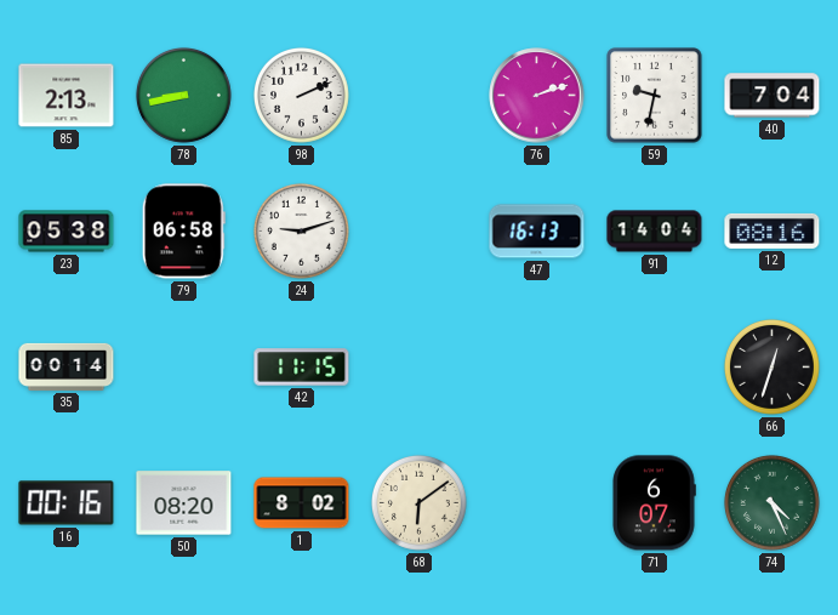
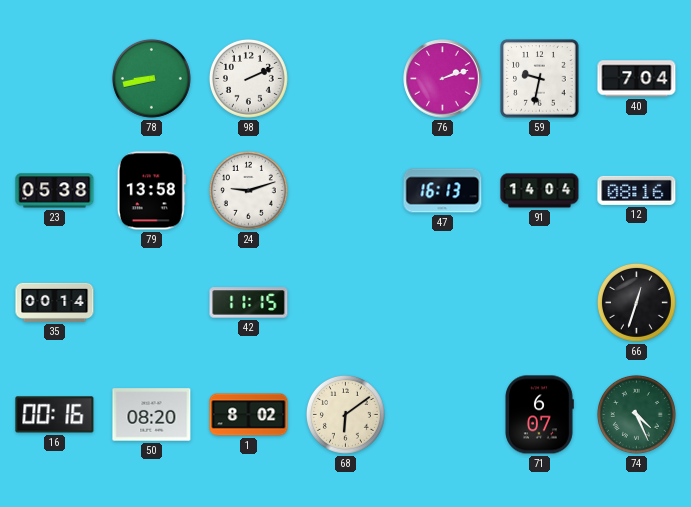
85: 2:13 -> none (67, 96)
79: 06:58 -> 13:58 (151, 191)
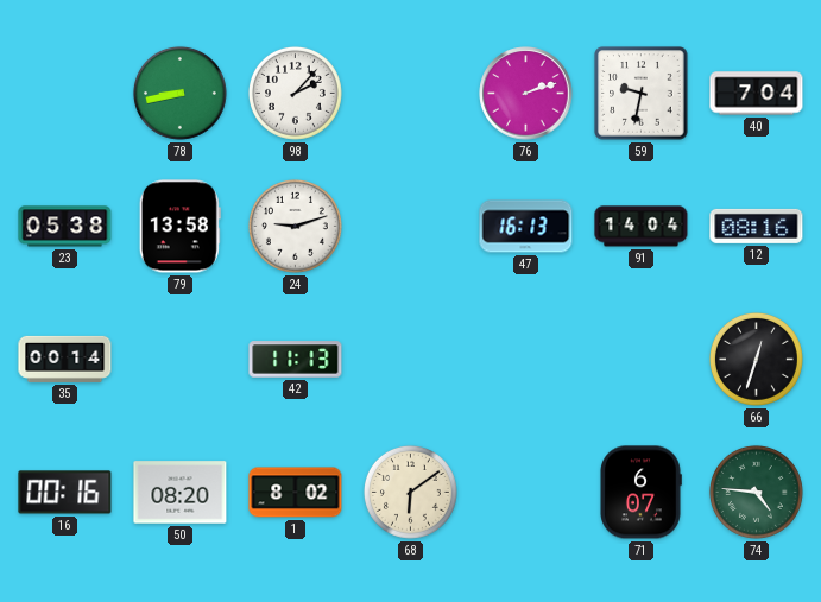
98: 2:11 -> 2:07 (295, 93)
42: 11:15 -> 11:13 (296, 360)
74: 4:26 -> 4:46 (756, 492)
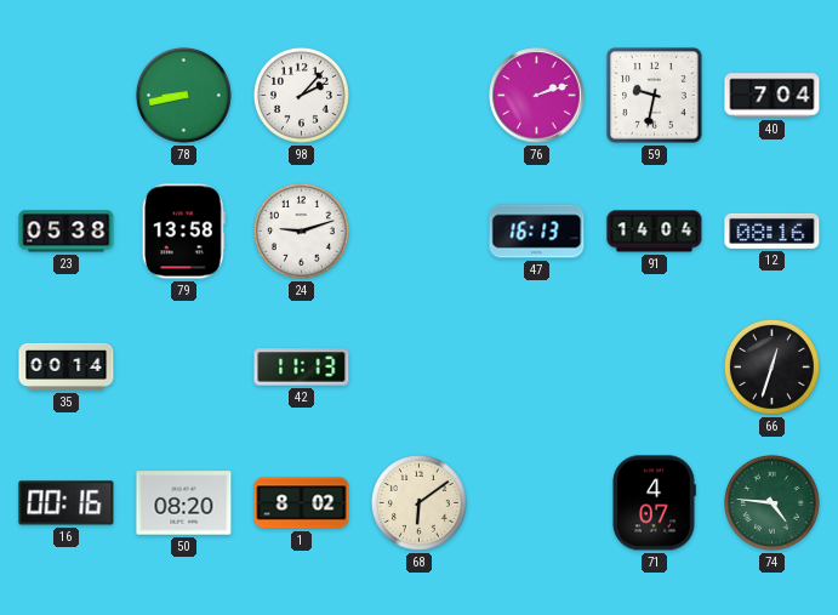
71: 6:07 -> 4:07 (654, 503)
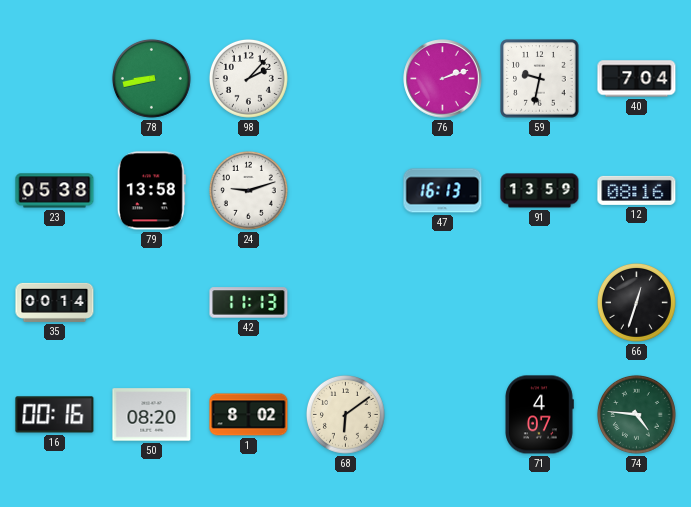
91: 14:04 -> 13:59 (540, 191)
